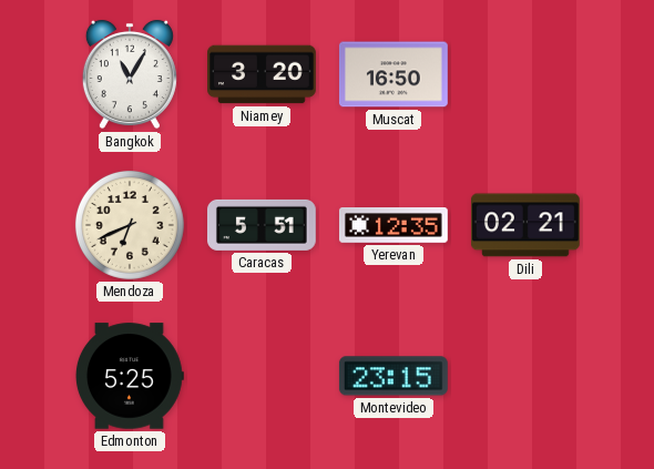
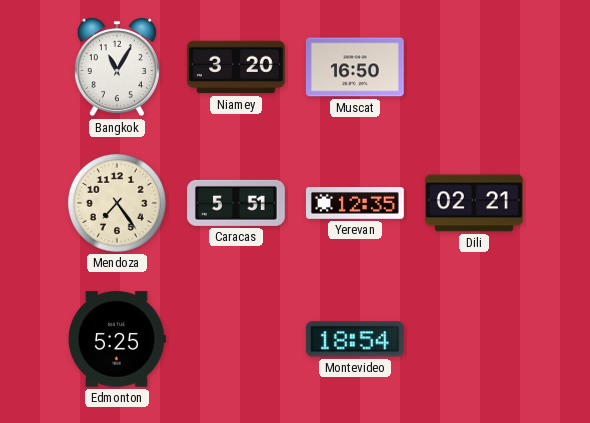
Mendoza: 6:41 -> 7:24 (117, 203)
Montevideo: 23:15 -> 18:54 (355, 339)
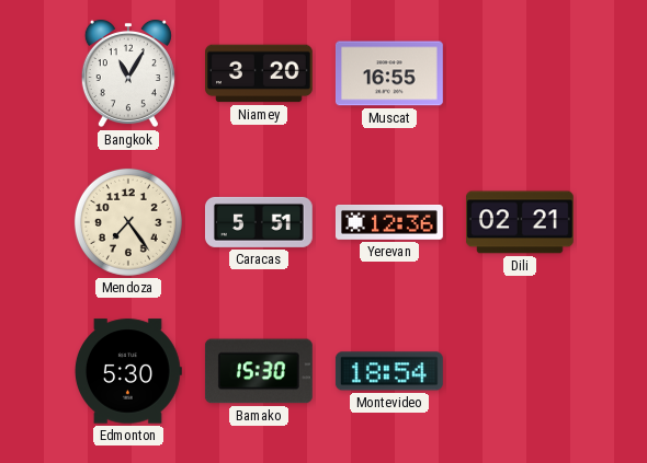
Muscat: 16:50 -> 16:55 (389, 73)
Yerevan: 12:35 -> 12:36 (389, 223)
Edmonton: 5:25 -> 5:30 (128, 371)
Bamako: none -> 15:30 (259, 371)
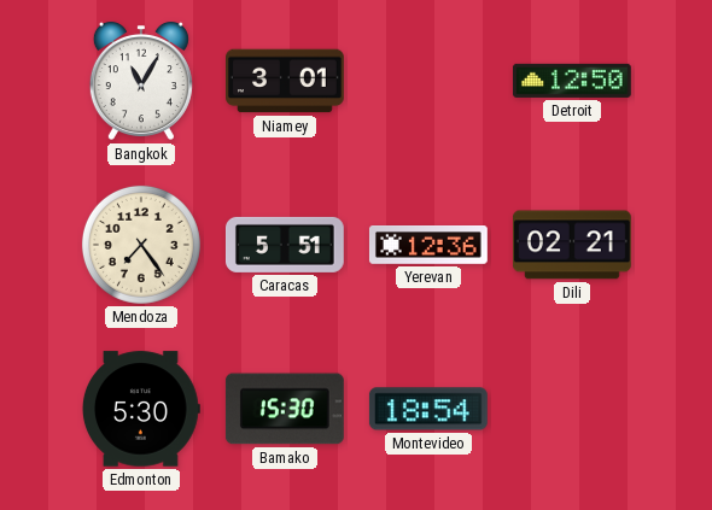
Niamey: 3:20 -> 3:01 (286, 81)
Muscat: 16:55 -> none (389, 73)
Detroit: none -> 12:50 (572, 81)
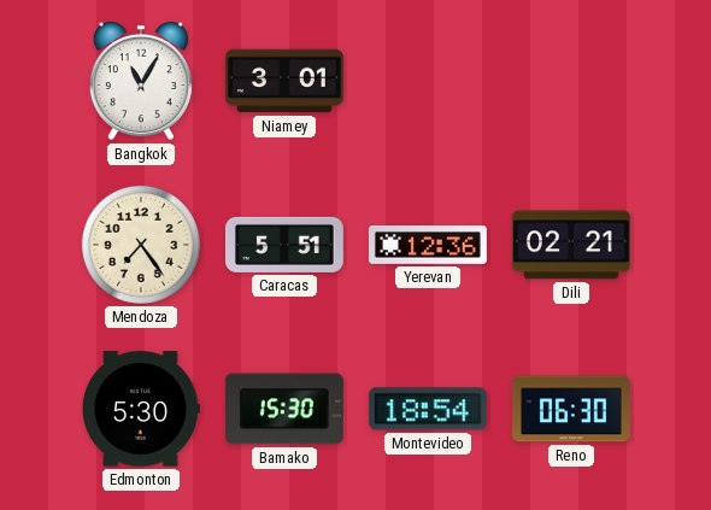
Detroit: 12:50 -> none (572, 81)
Reno: none -> 06:30 (571, 409)
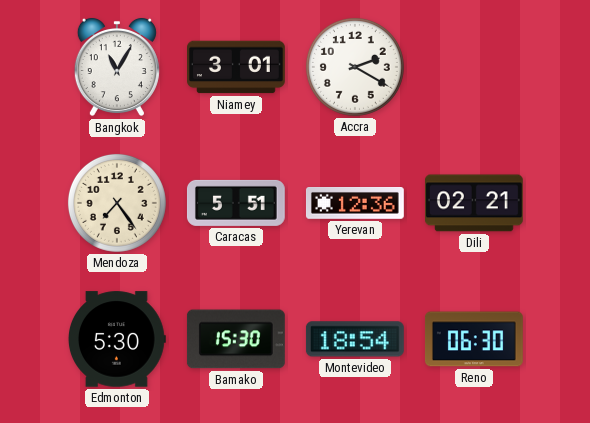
Accra: none -> 2:20 (355, 67)
